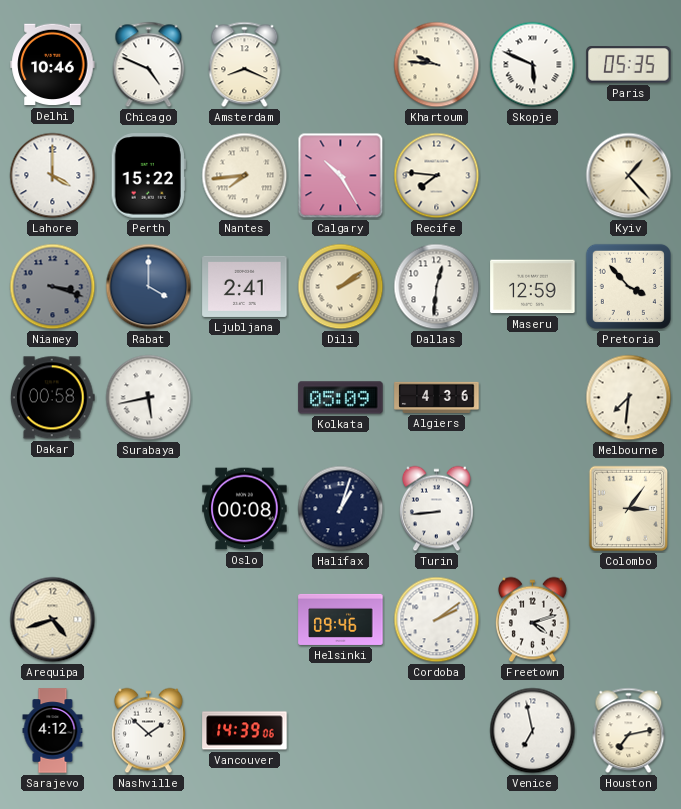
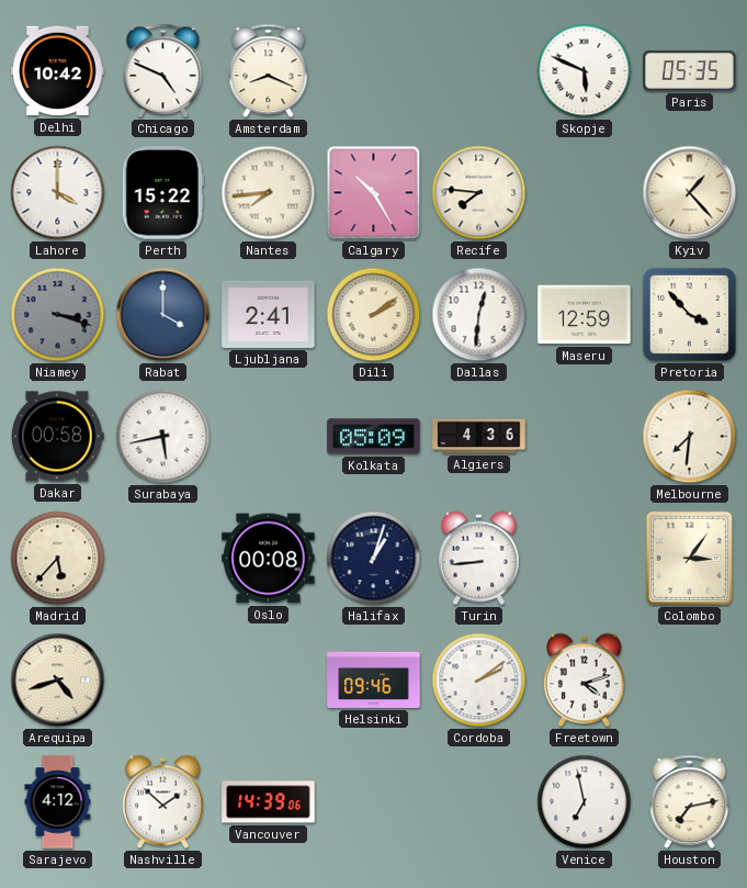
Delhi: 10:46 -> 10:42 (58, 71)
Khartoum: 9:46 -> none (437, 65)
Madrid: none -> 5:37 (58, 559)
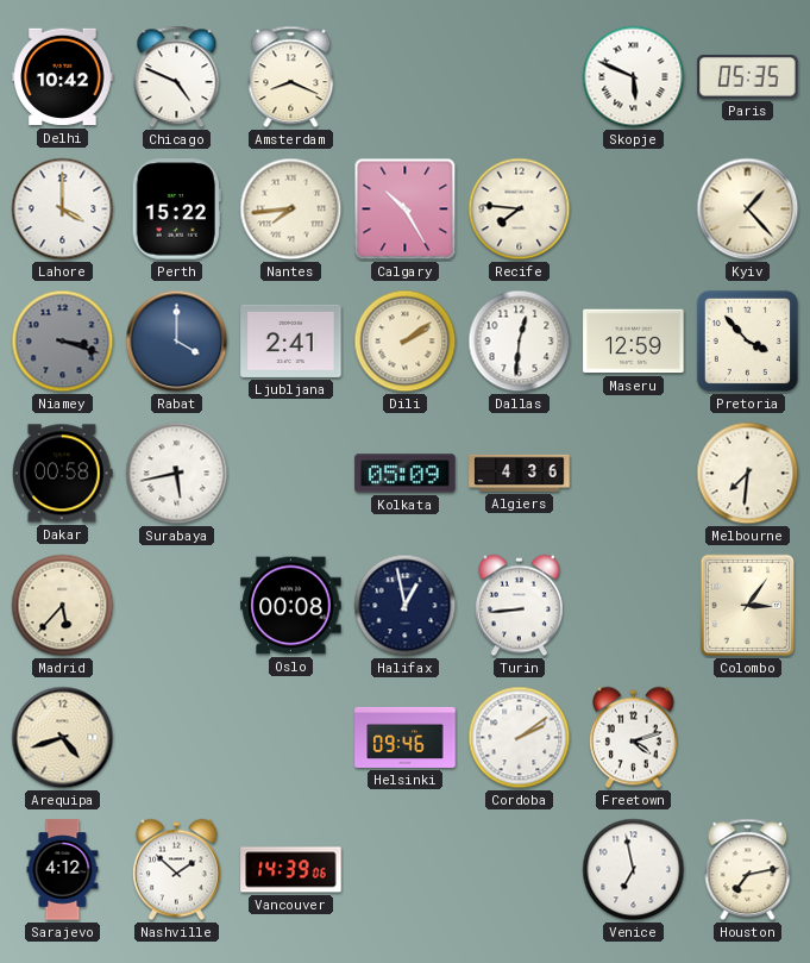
Halifax: 1:03 -> 12:58 (406, 606)
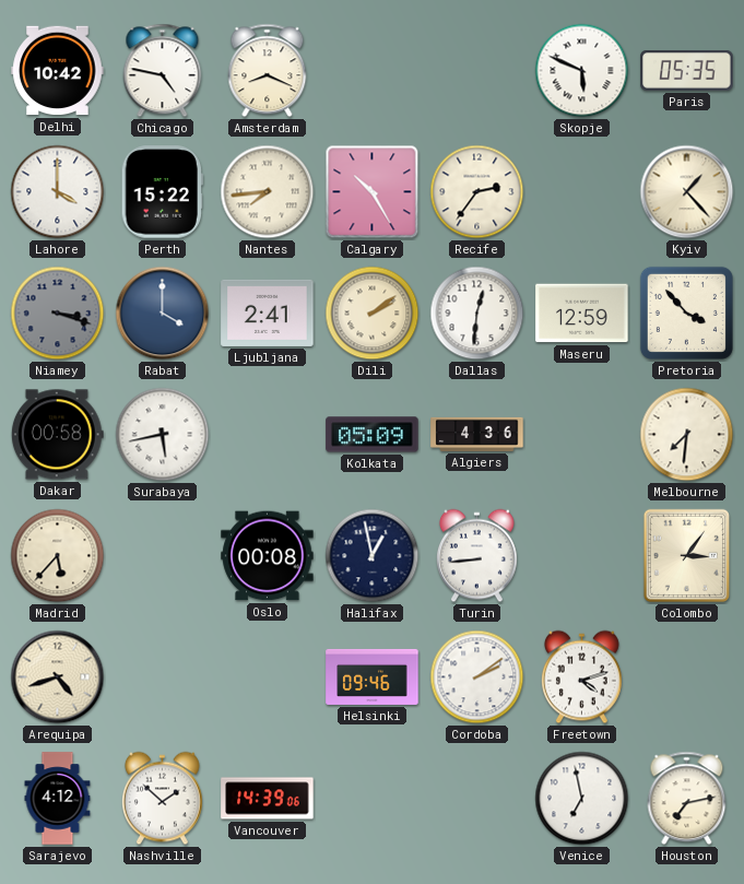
Chicago: 4:49 -> 4:47 (163, 71)
Recife: 7:46 -> 2:36 (477, 192)
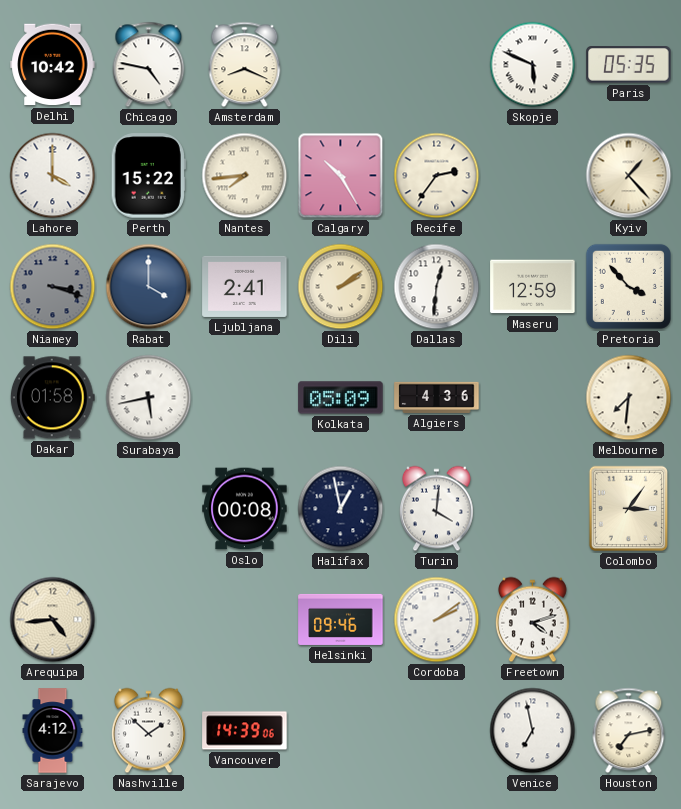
Dakar: 00:58 -> 01:58 (52, 398)
Madrid: 5:37 -> none (58, 556)
Turin: 8:44 -> 4:01 (436, 509)
Arequipa: 4:42 -> 4:44 (53, 620)
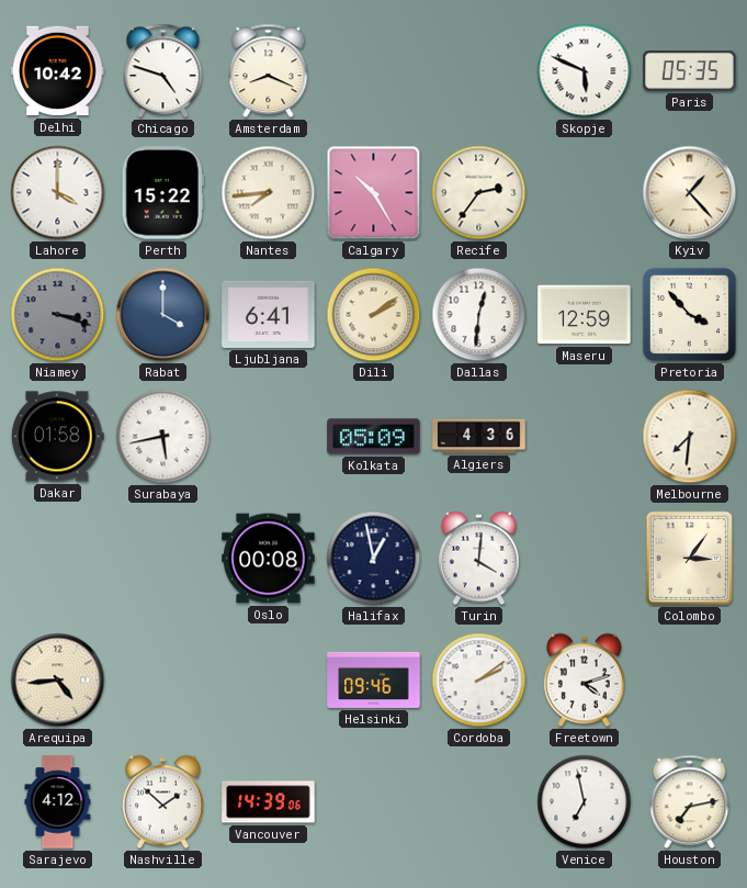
Chicago: 4:47 -> 4:48 (163, 71)
Ljubljana: 2:41 -> 6:41 (269, 314)
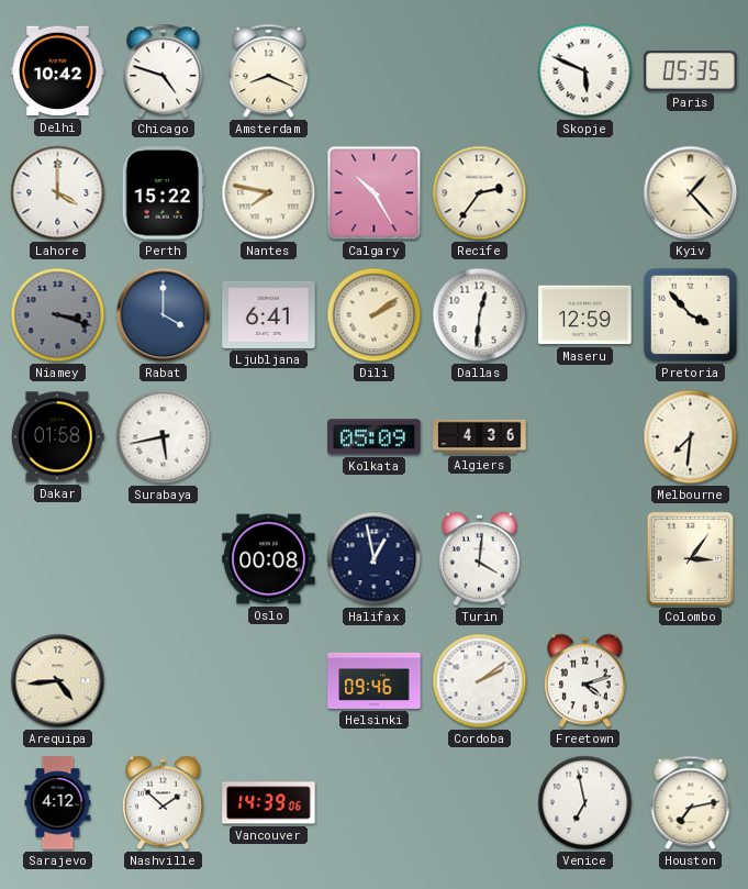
Nantes: 7:44 -> 7:47 (269, 193)
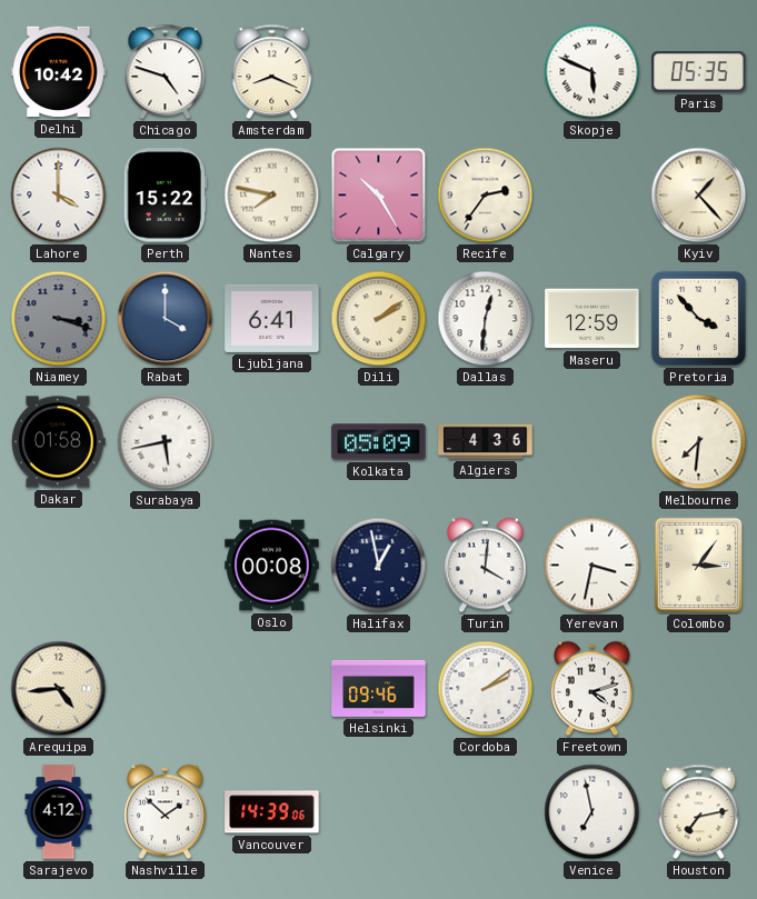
Yerevan: none -> 3:32 (592, 566)
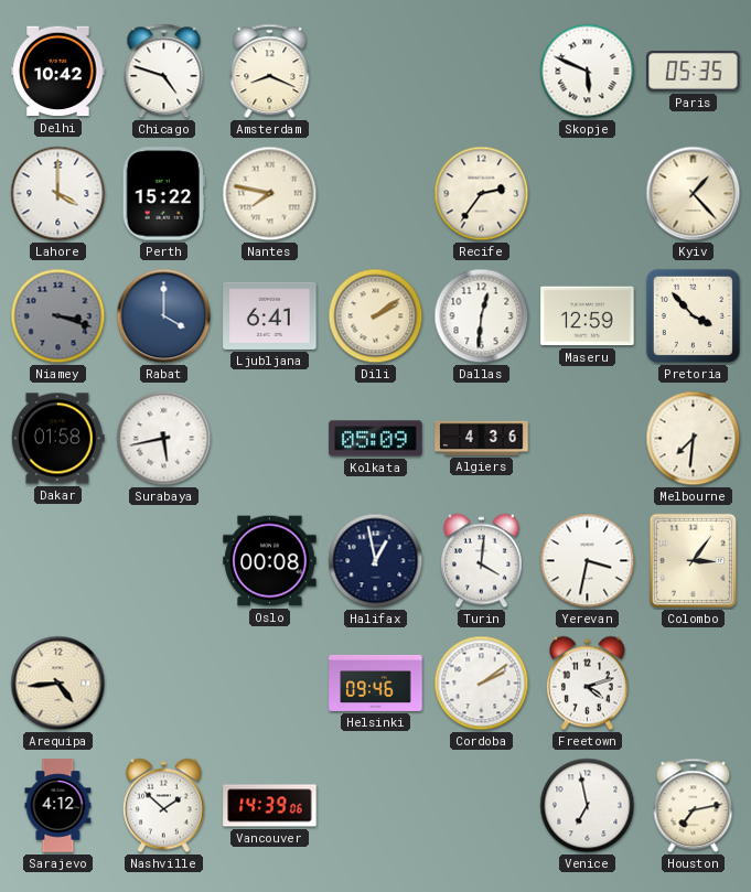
Calgary: 10:25 -> none (379, 196)
